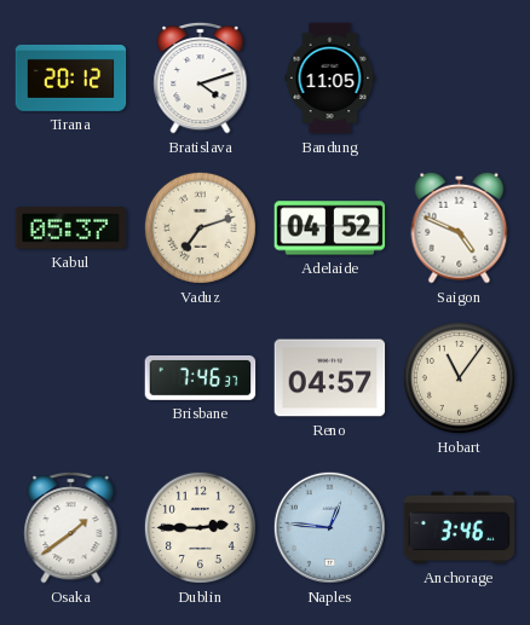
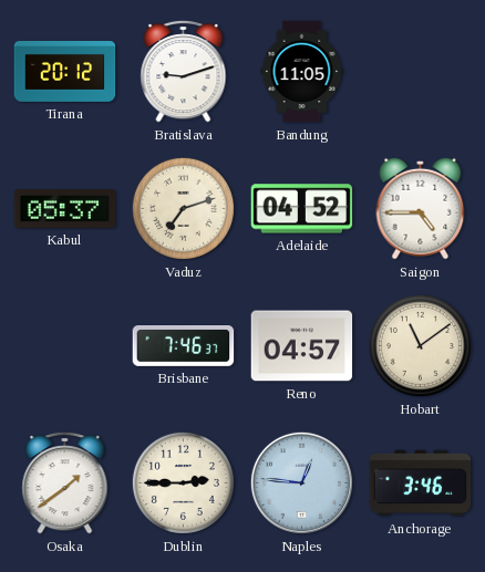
Bratislava: 4:12 -> 9:12 (184, 71)
Saigon: 4:49 -> 4:45 (421, 208)
Hobart: 11:06 -> 11:09 (420, 345)
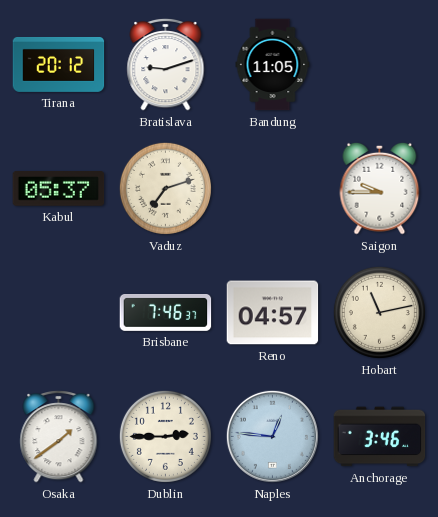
Adelaide: 04:52 -> none (302, 209)
Saigon: 4:45 -> 9:45 (380, 188)
Hobart: 11:09 -> 11:13 (379, 312)
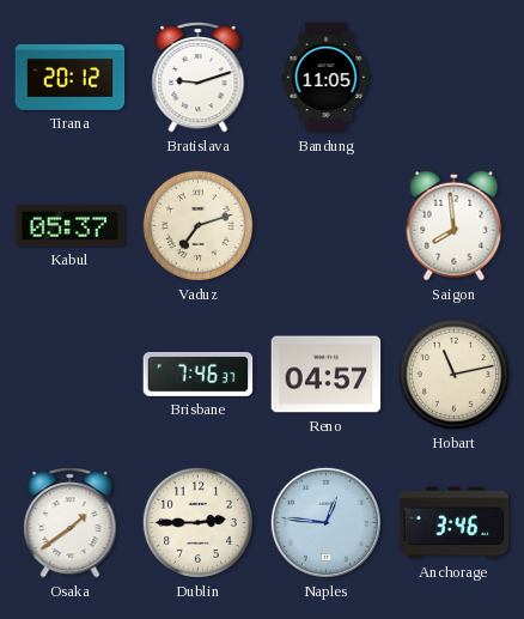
Saigon: 9:45 -> 7:59 (455, 225)
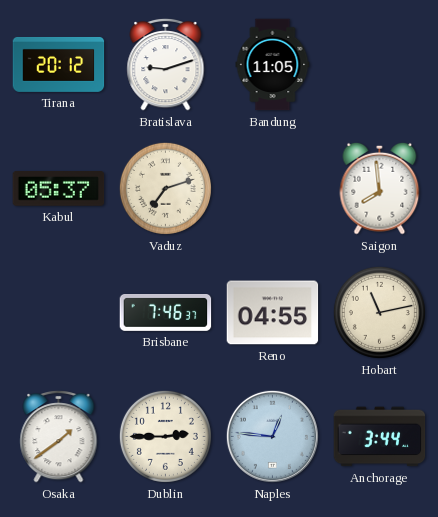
Reno: 04:57 -> 04:55 (273, 313)
Anchorage: 3:46 -> 3:44 (380, 437)
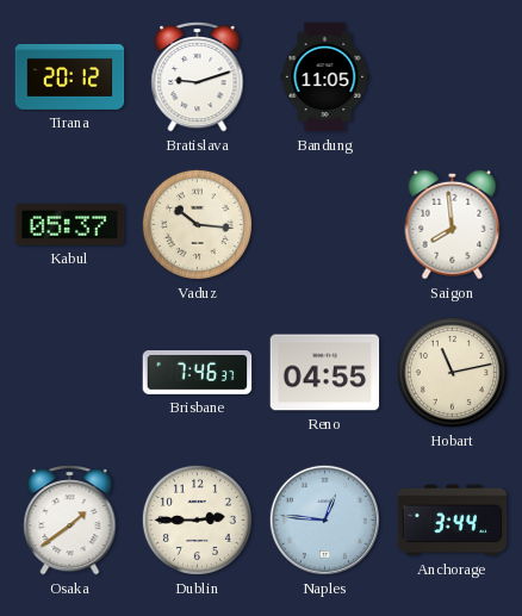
Vaduz: 7:12 -> 10:16 (197, 224)
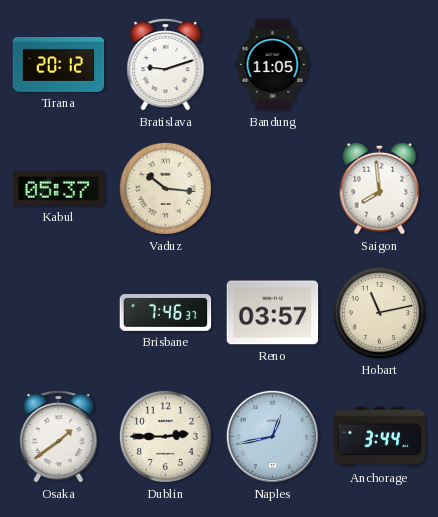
Reno: 04:55 -> 03:57 (273, 313)
Naples: 12:46 -> 12:43 (272, 436)
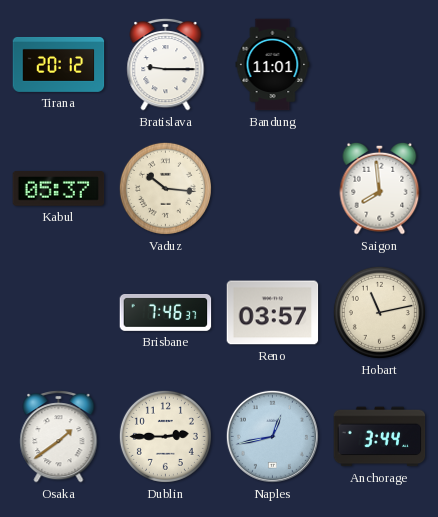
Bratislava: 9:12 -> 9:15 (166, 64)
Bandung: 11:05 -> 11:01 (273, 65)
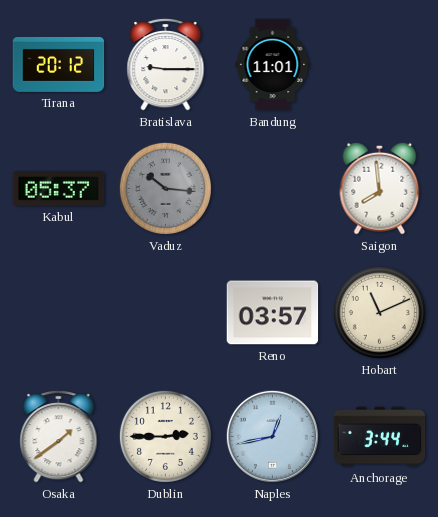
Vaduz dial: cream -> grey (165, 188)
Brisbane: 7:46 -> none (166, 313)
Hobart: 11:13 -> 11:11 (379, 312)
